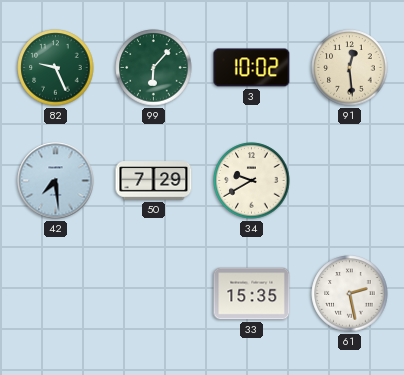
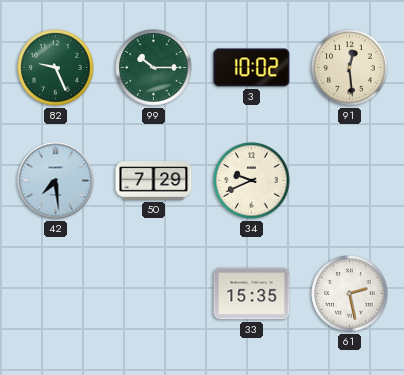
99: 6:07 -> 10:15 (154, 68)
34: 9:40 -> 9:41 (252, 181)
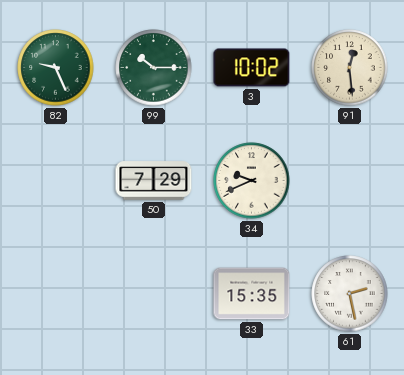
42: 7:29 -> none (56, 181)
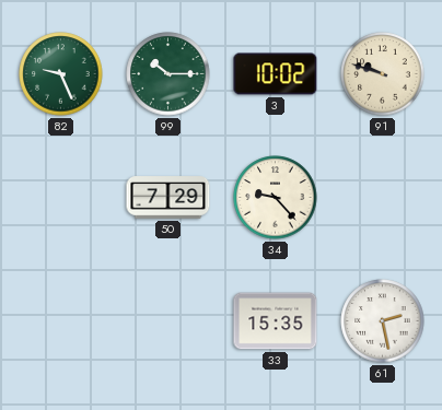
91: 12:29 -> 9:48 (383, 74)
34: 9:41 -> 9:23 (276, 198)
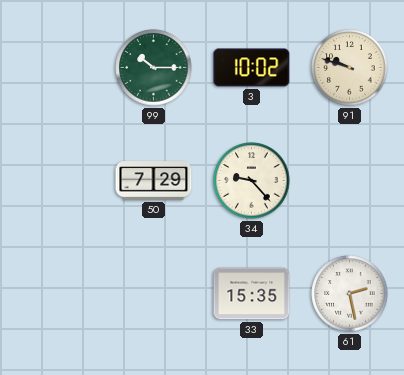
82: 9:26 -> none (61, 74)
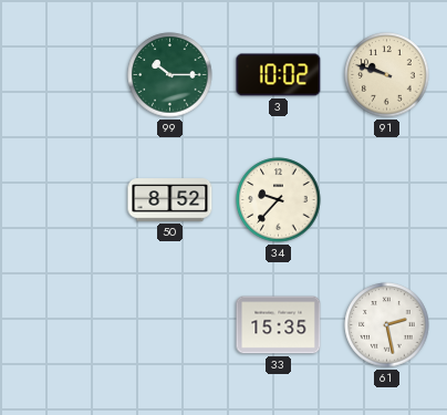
50: 7:29 -> 8:52 (170, 200)
34: 9:23 -> 9:37 (279, 200)
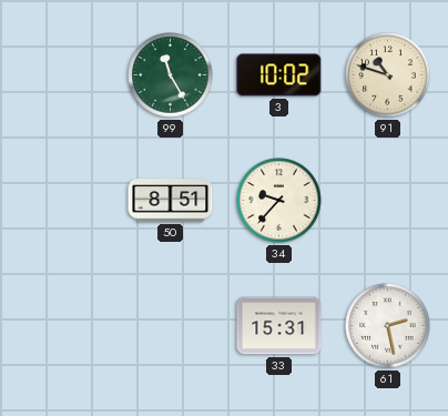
99: 10:15 -> 11:25 (171, 75)
91: 9:48 -> 10:48 (388, 75)
50: 8:52 -> 8:51 (171, 201)
33: 15:35 -> 15:31 (279, 326)
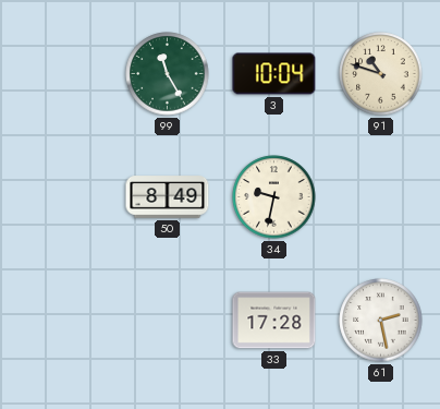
3: 10:02 -> 10:04 (274, 74)
50: 8:51 -> 8:49 (168, 197)
34: 9:37 -> 9:32 (274, 197)
33: 15:31 -> 17:28 (274, 321)
